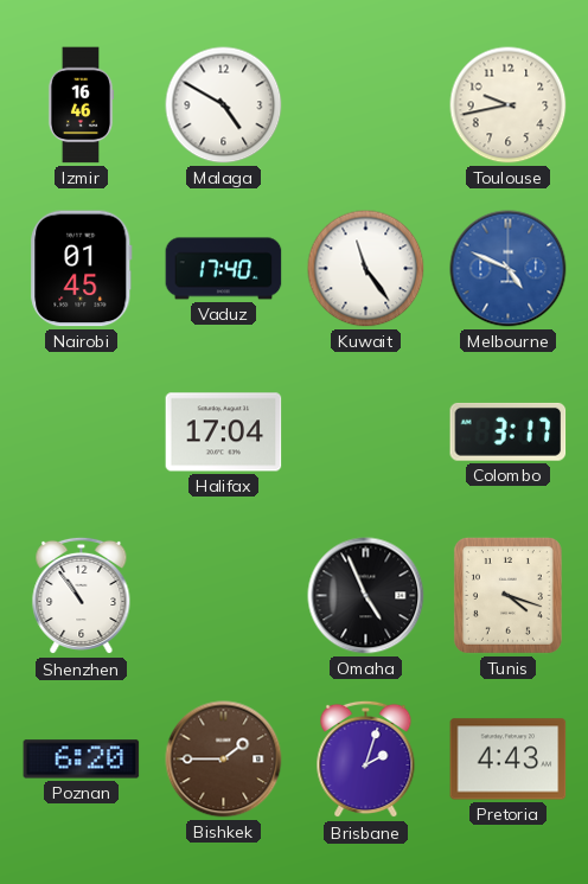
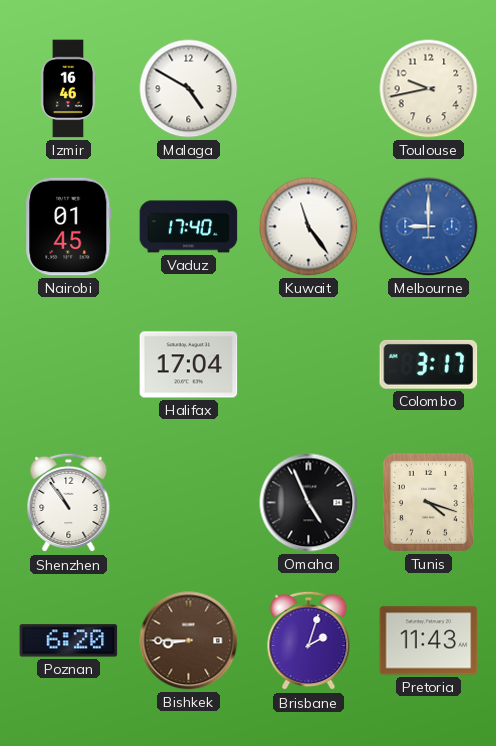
Melbourne: 4:49 -> 9:00 (429, 227)
Bishkek: 1:45 -> 8:45 (189, 641)
Pretoria: 4:43 -> 11:43 (429, 641)
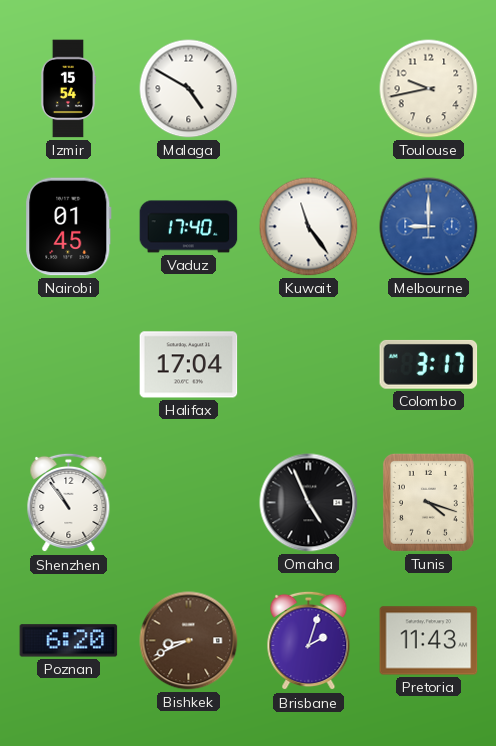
Izmir: 16:46 -> 15:54 (68, 89)
Bishkek: 8:45 -> 8:41 (189, 641)
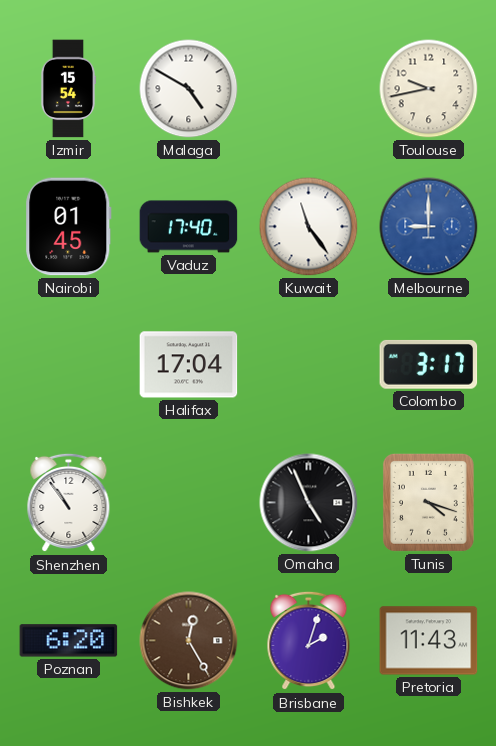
Bishkek: 8:41 -> 12:25 (189, 641)
